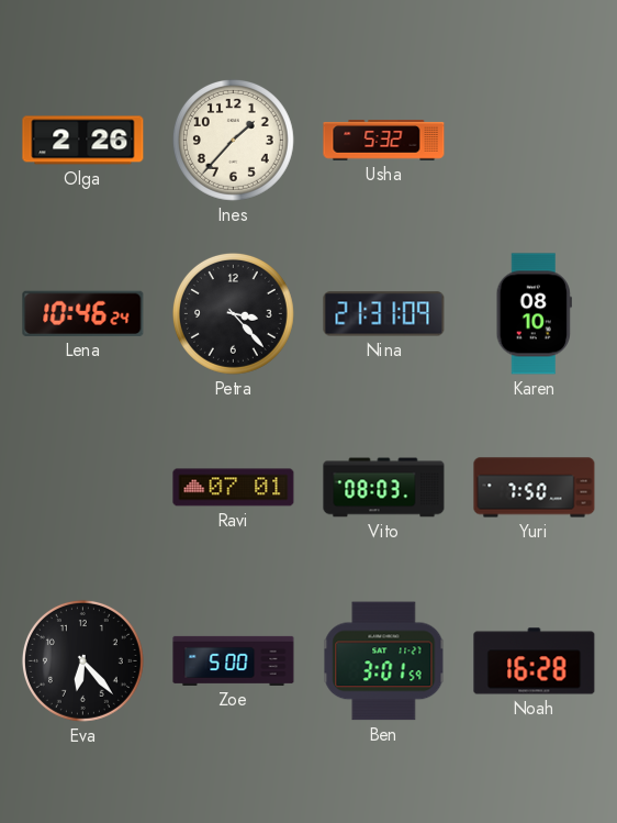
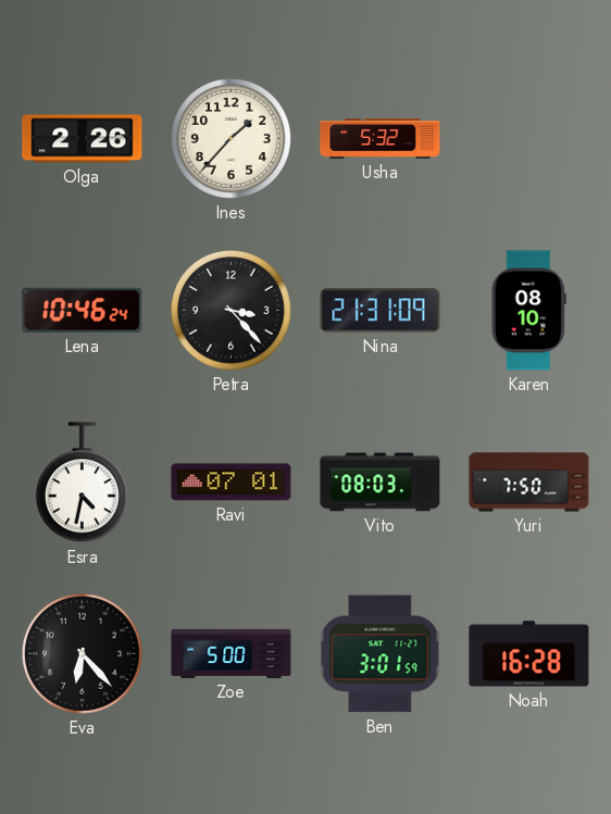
Esra: none -> 4:32 (82, 483)
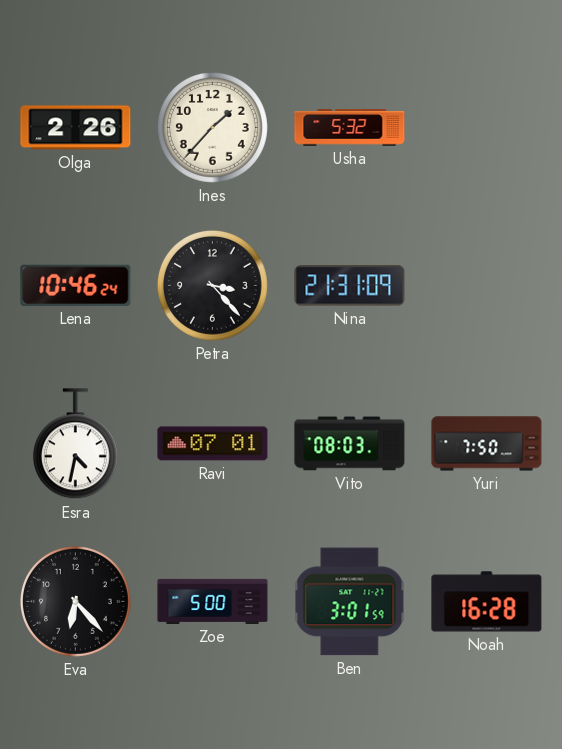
Karen: 08:10 -> none (528, 311)
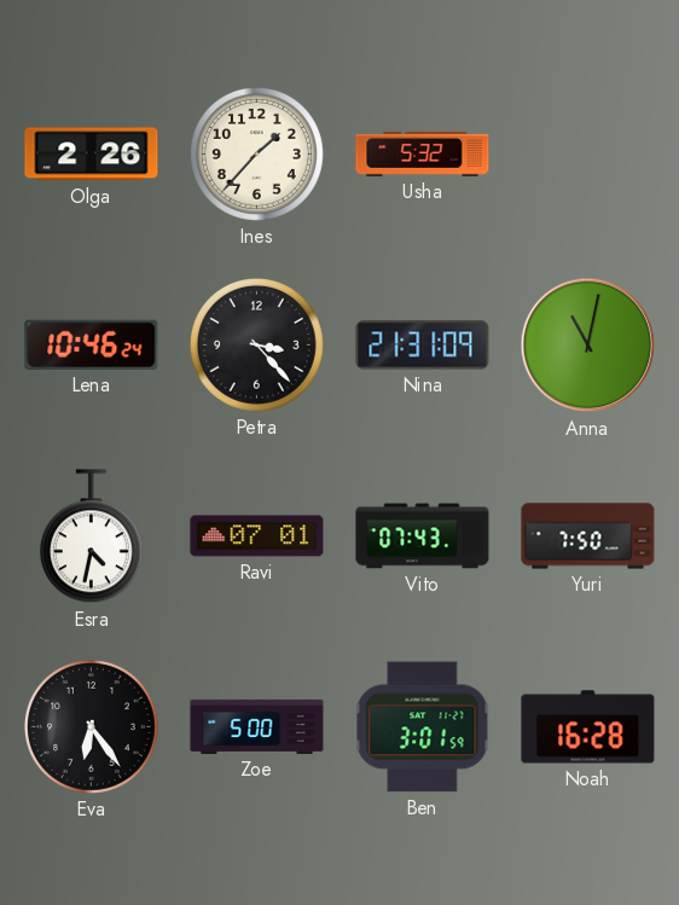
Anna: none -> 11:02 (588, 346)
Vito: 08:03 -> 07:43 (423, 536)
Eva: 6:23 -> 6:24 (91, 726)
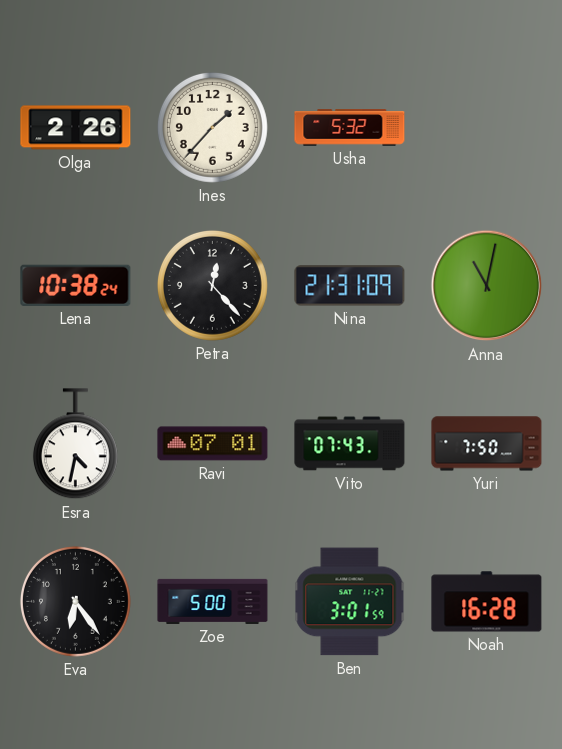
Lena: 10:46 -> 10:38 (76, 285)
Petra: 3:23 -> 12:23 (212, 285)
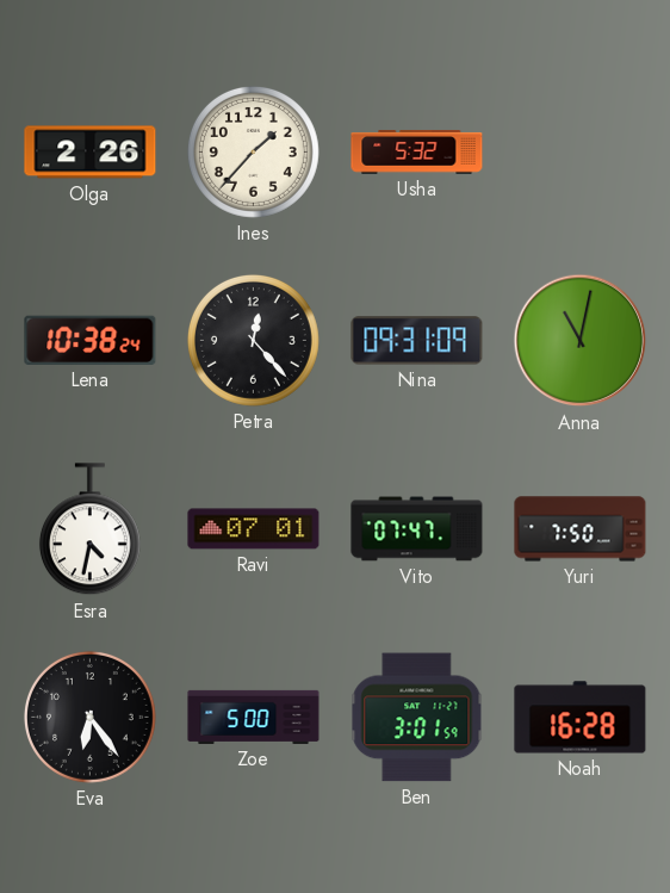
Nina: 21:31 -> 09:31 (417, 341)
Vito: 07:43 -> 07:47 (417, 529)
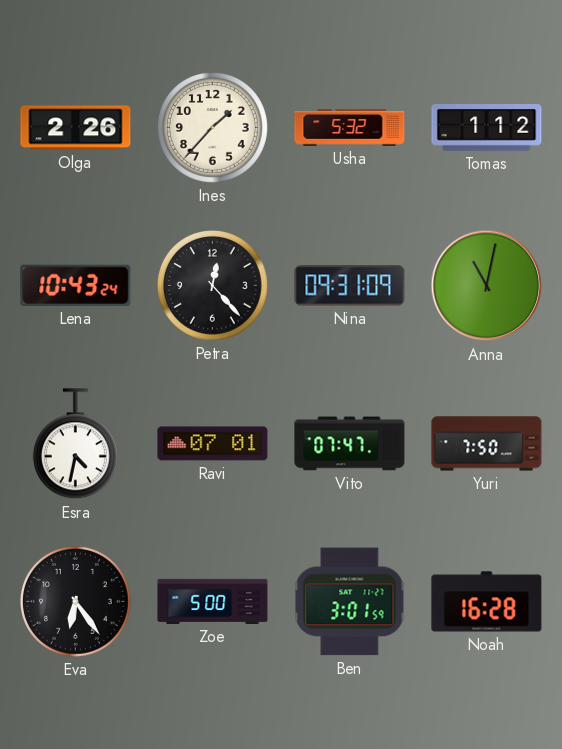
Tomas: none -> 1:12 (487, 128)
Lena: 10:38 -> 10:43 (76, 285)
